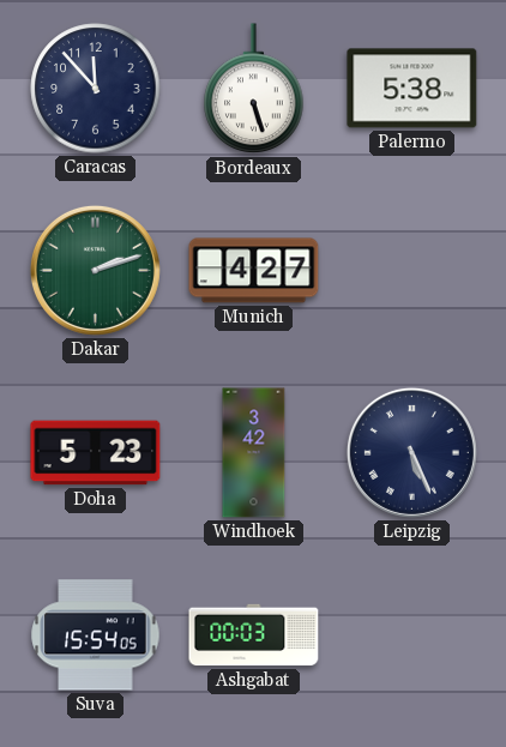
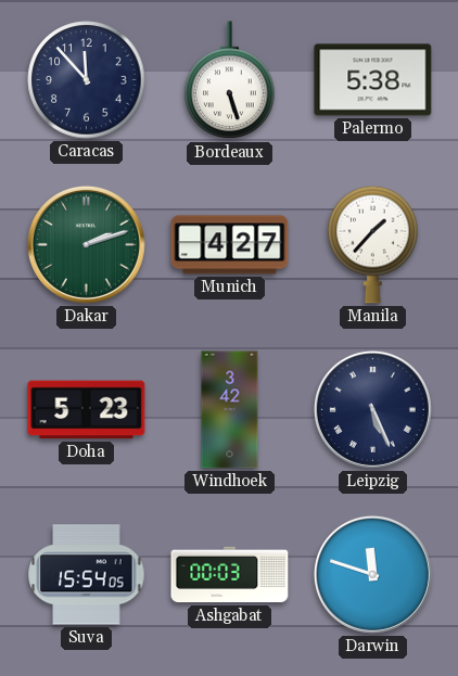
Manila: none -> 1:37 (373, 244)
Darwin: none -> 11:48 (372, 574)
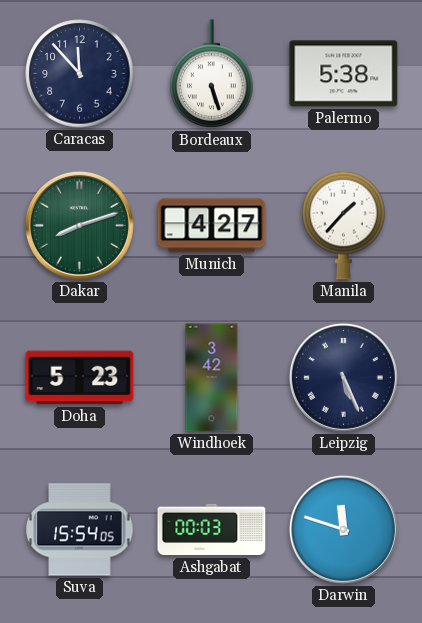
Dakar: 2:12 -> 8:12 (79, 225)
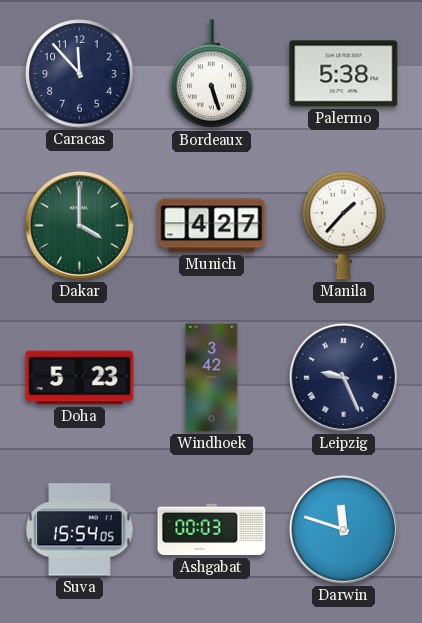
Dakar: 8:12 -> 4:00 (79, 225)
Leipzig: 5:26 -> 9:26 (343, 377)
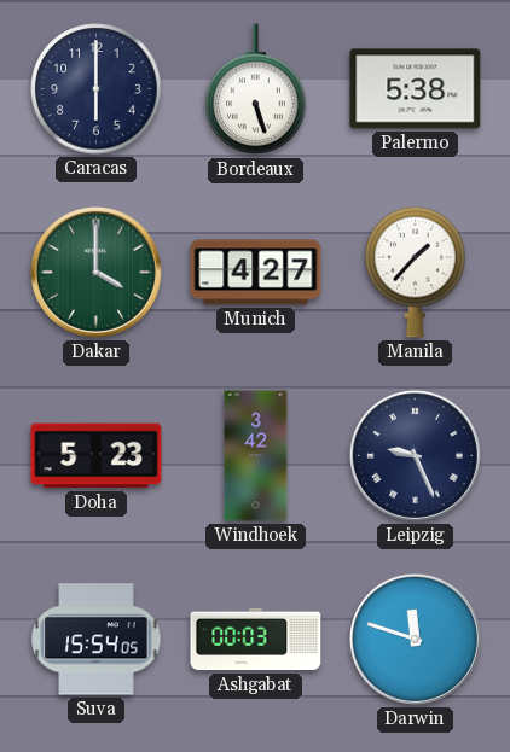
Caracas: 11:53 -> 6:00 (97, 89)
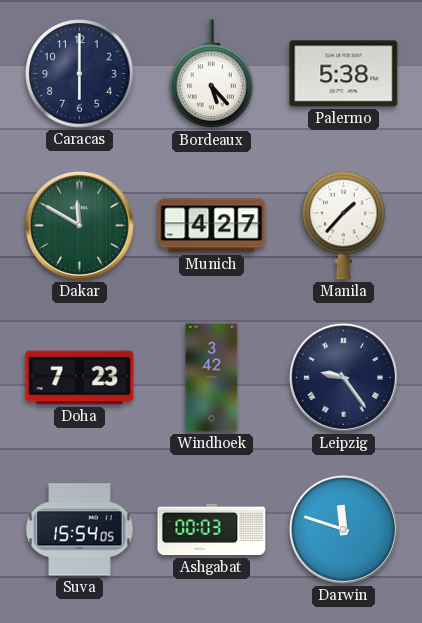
Bordeaux: 5:27 -> 5:23 (212, 74)
Dakar: 4:00 -> 11:50 (79, 225)
Doha: 5:23 -> 7:23 (80, 378)
Leipzig: 9:26 -> 9:24 (343, 377)
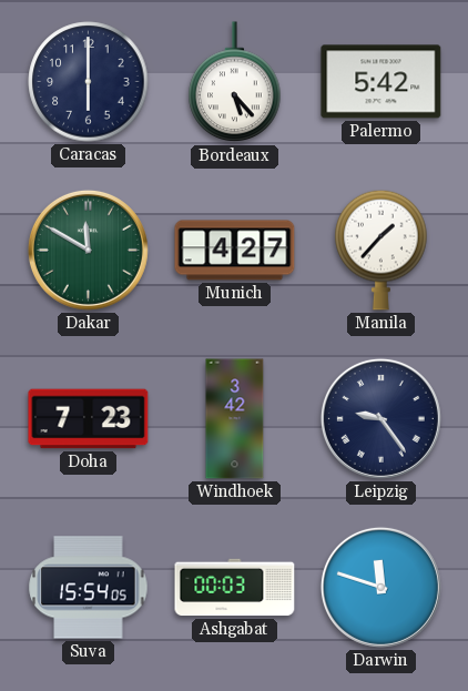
Palermo: 5:38 -> 5:42 (381, 82)
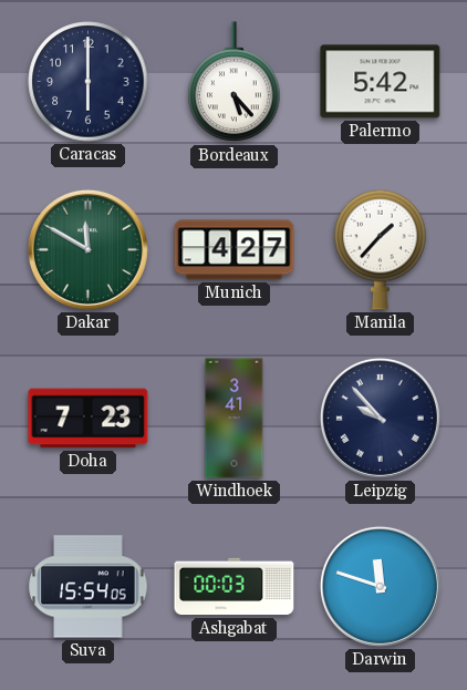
Windhoek: 3:42 -> 3:41 (235, 419)
Leipzig: 9:24 -> 9:53 (380, 418)
